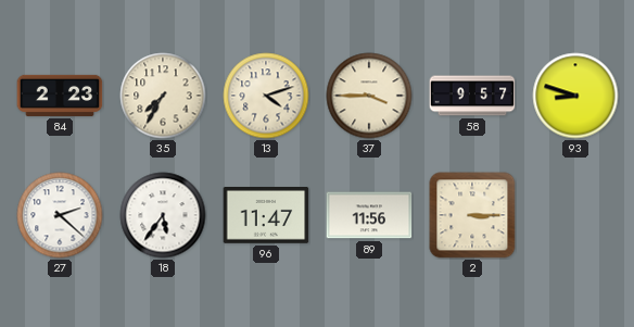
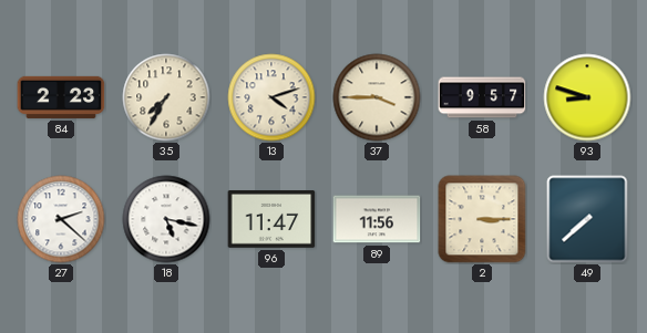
18: 5:36 -> 5:17 (166, 219)
49: none -> 7:38 (587, 219)
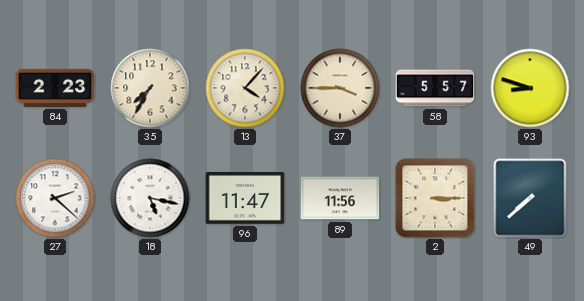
13: 4:12 -> 4:07 (245, 88)
58: 9:57 -> 5:57 (435, 88)
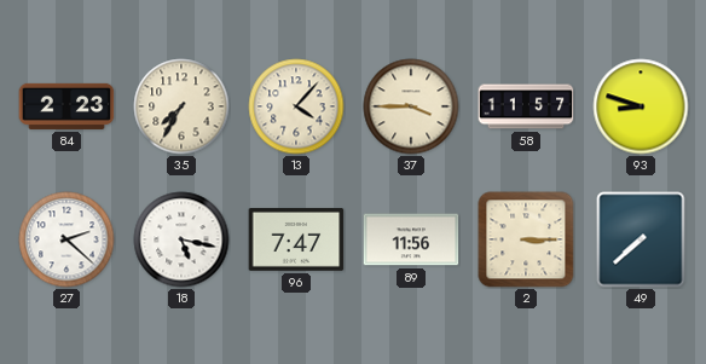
58: 5:57 -> 11:57 (526, 106)
96: 11:47 -> 7:47 (296, 241)
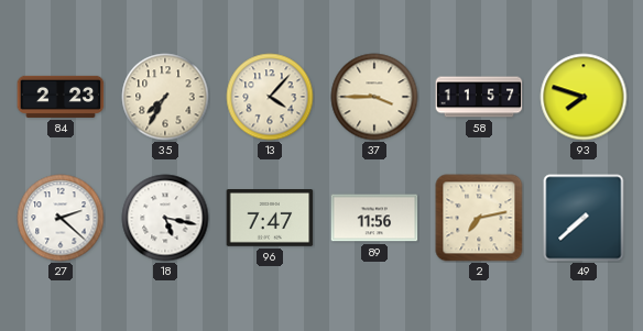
93: 8:48 -> 7:48 (584, 97)
2: 3:15 -> 7:13 (479, 218)
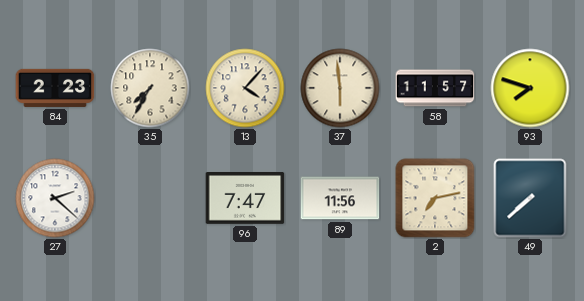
37: 3:45 -> 5:59 (340, 88)
18: 5:17 -> none (165, 218)
